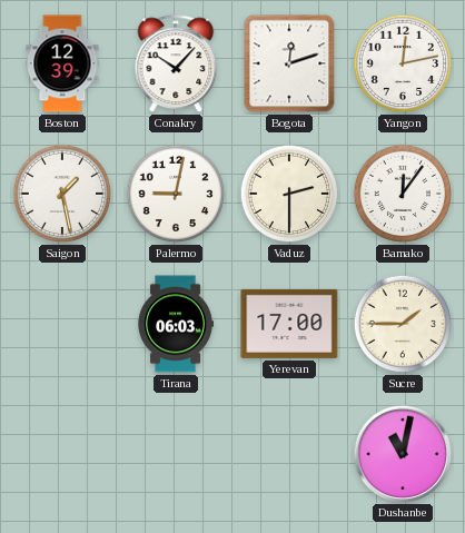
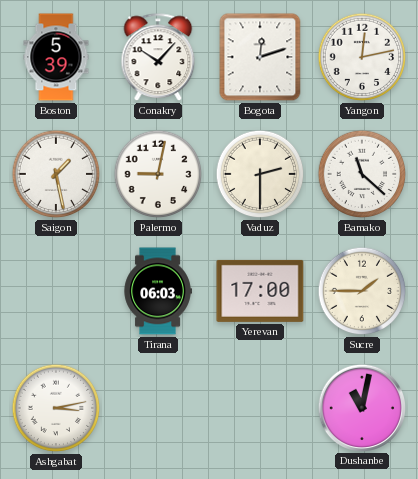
Boston: 12:39 -> 5:39 (56, 57)
Bamako: 12:06 -> 11:22 (362, 174)
Ashgabat: none -> 3:13 (56, 408)
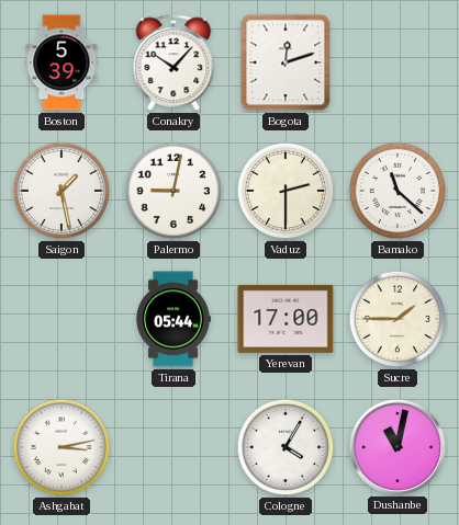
Yangon: 12:13 -> none (362, 57)
Tirana: 06:03 -> 05:44 (173, 319)
Cologne: none -> 4:05 (286, 447)
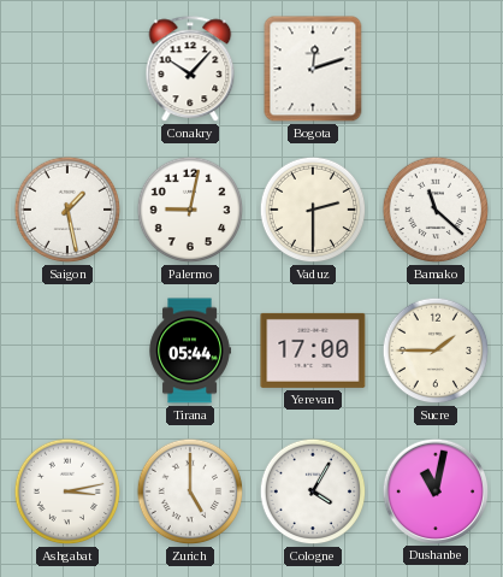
Boston: 5:39 -> none (61, 62)
Zurich: none -> 5:00 (190, 491)
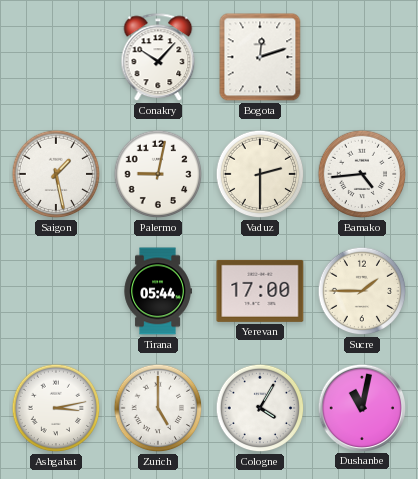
Bamako: 11:22 -> 4:44 (362, 174)
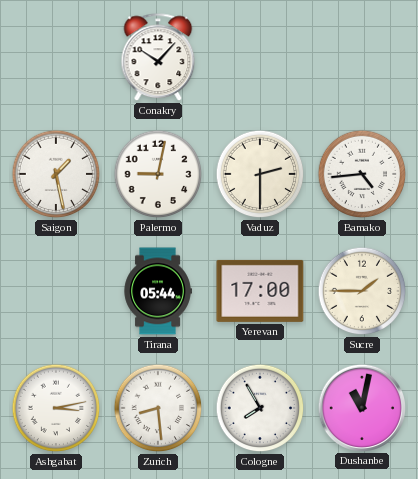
Bogota: 12:12 -> none (260, 57)
Zurich: 5:00 -> 8:29 (158, 408)
Cologne: 4:05 -> 7:55 (260, 408)
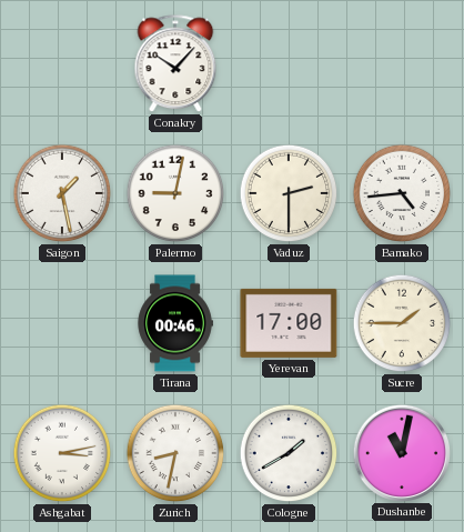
Tirana: 05:44 -> 00:46 (175, 323)
Zurich: 8:29 -> 8:32 (175, 453)
Cologne: 7:55 -> 1:40 (289, 453)
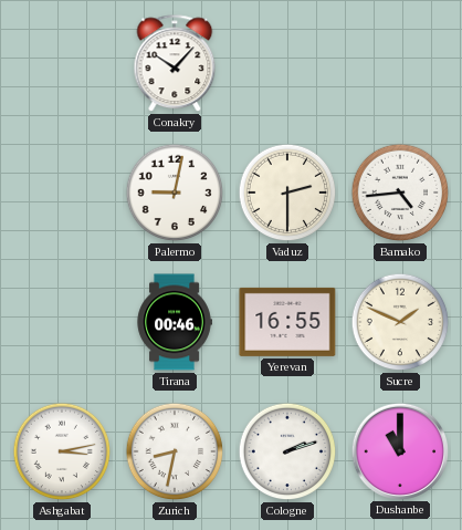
Saigon: 1:28 -> none (62, 193)
Yerevan: 17:00 -> 16:55 (287, 322)
Sucre: 1:45 -> 1:49 (400, 322)
Cologne: 1:40 -> 2:12 (287, 451)
Dushanbe: 11:02 -> 11:00 (399, 450)
